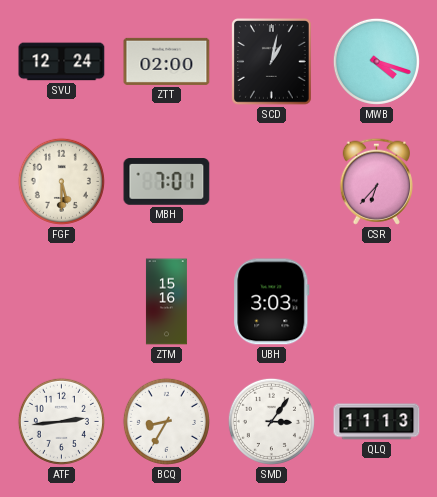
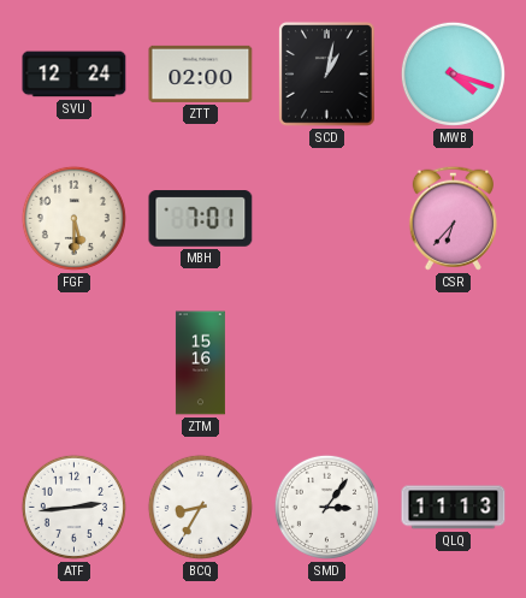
UBH: 3:03 -> none (272, 302)
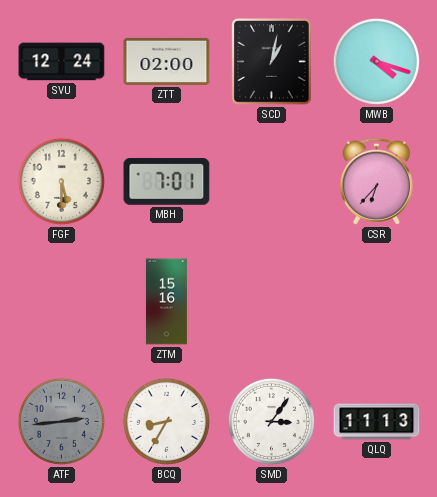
ATF dial: white -> grey (61, 421)
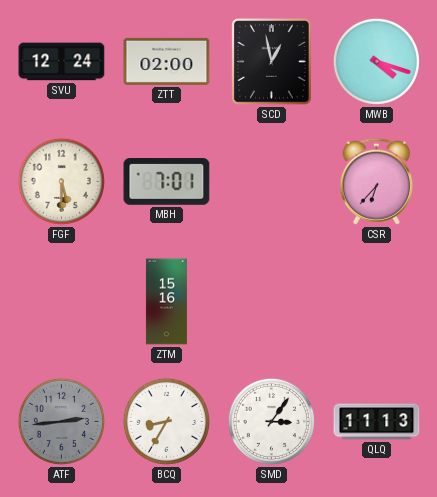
SCD: 1:02 -> 12:58 (272, 62)
